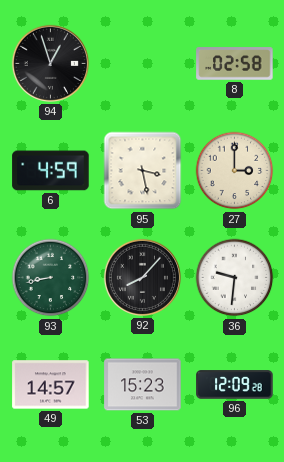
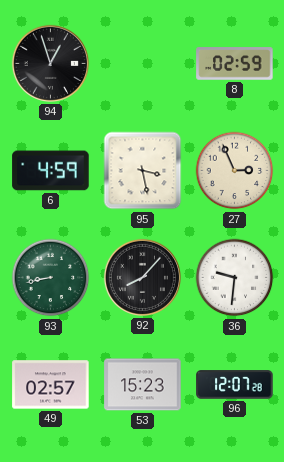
8: 02:58 -> 02:59 (235, 64)
27: 3:00 -> 2:56 (235, 171)
49: 14:57 -> 02:57 (51, 385)
96: 12:09 -> 12:07 (235, 385)
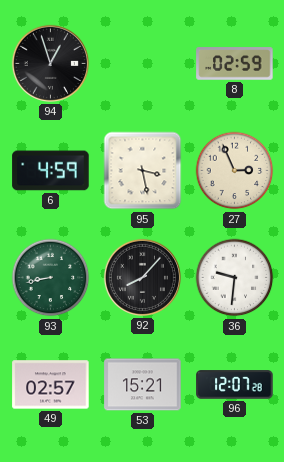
53: 15:23 -> 15:21 (143, 385)
